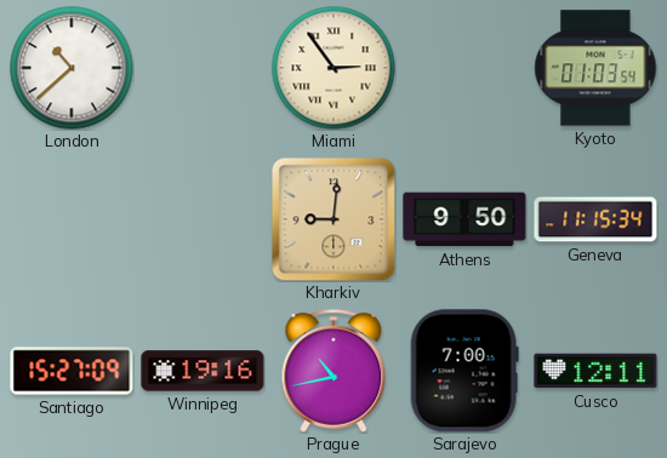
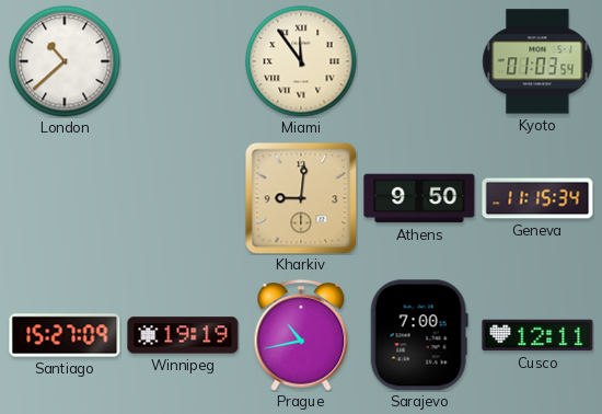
Miami: 2:54 -> 11:54 (301, 61)
Winnipeg: 19:16 -> 19:19 (183, 335)
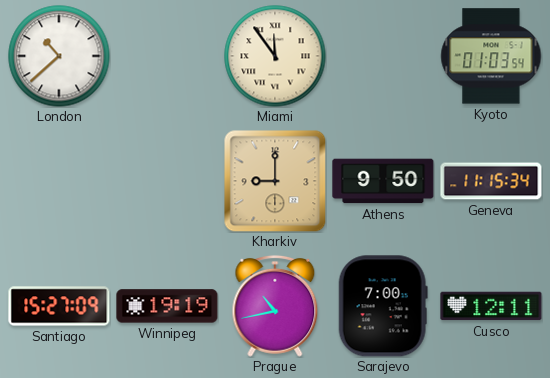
Kharkiv: 9:01 -> 9:00 (275, 181)
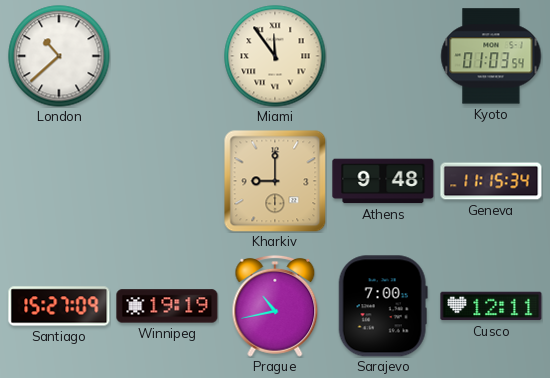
Athens: 9:50 -> 9:48 (383, 181)
